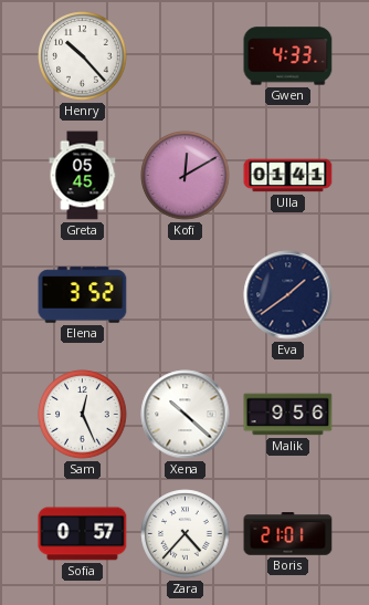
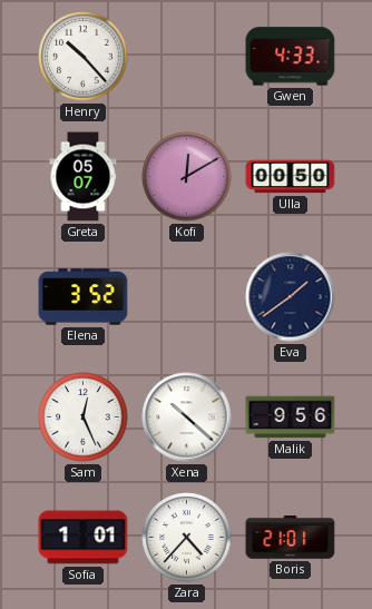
Greta: 05:45 -> 05:07 (84, 177)
Ulla: 01:41 -> 00:50 (291, 177)
Sofia: 0:57 -> 1:01 (84, 538)
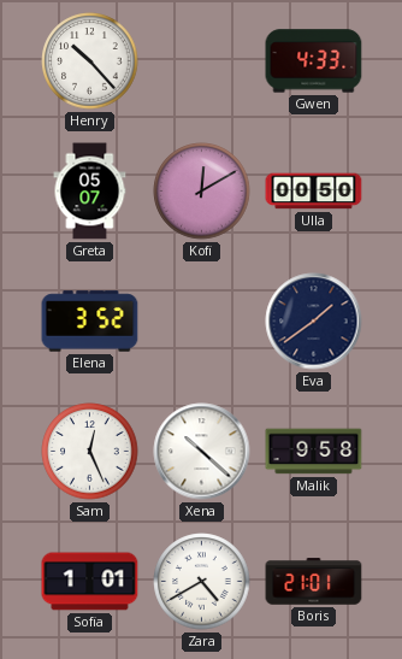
Malik: 9:56 -> 9:58 (314, 452)
Zara: 4:37 -> 4:40 (202, 582)
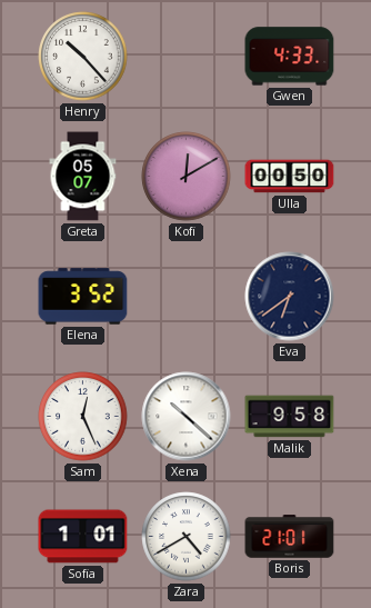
Eva: 1:39 -> 6:39 (290, 297)
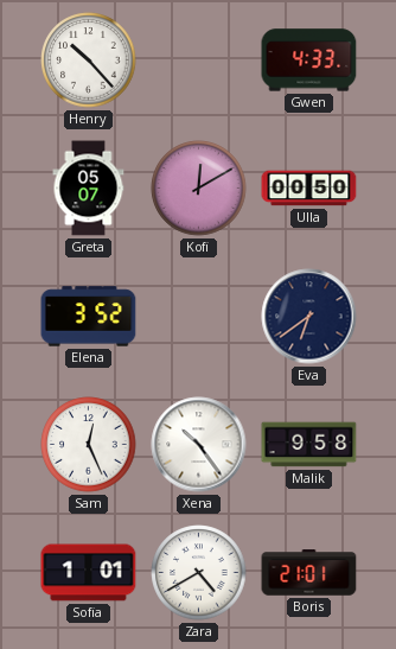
Xena: 10:22 -> 10:24 (199, 445)
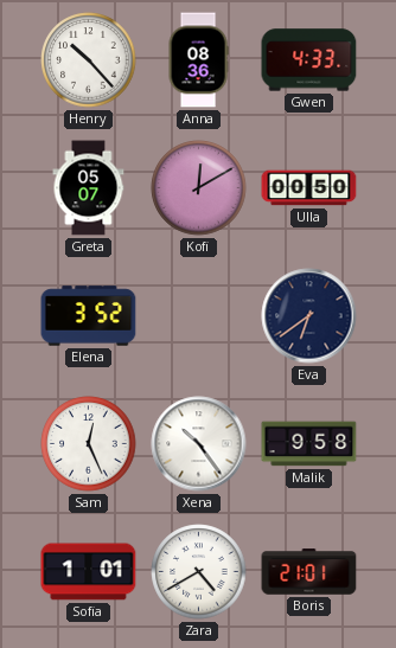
Anna: none -> 08:36 (198, 60)
